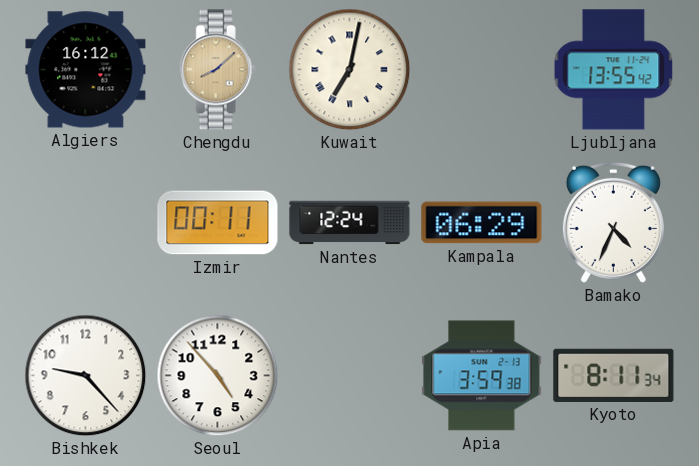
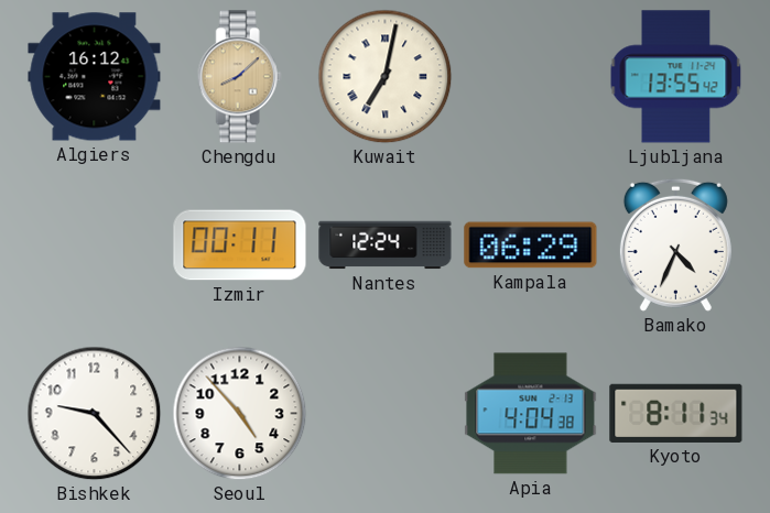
Apia: 3:59 -> 4:04 (531, 414)
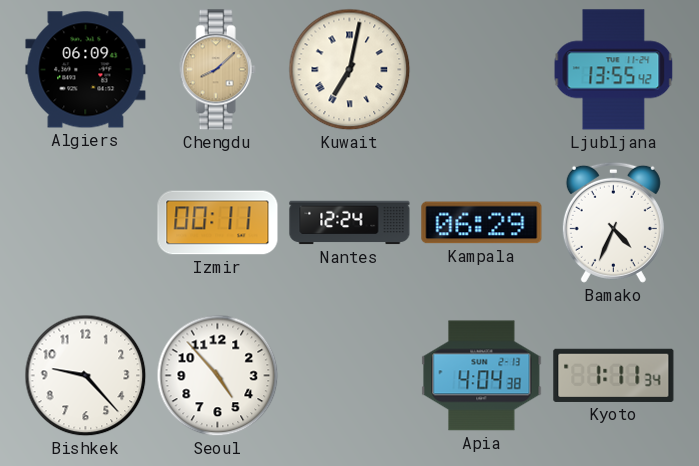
Algiers: 16:12 -> 06:09 (86, 70)
Kyoto: 8:11 -> 1:11 (614, 375)
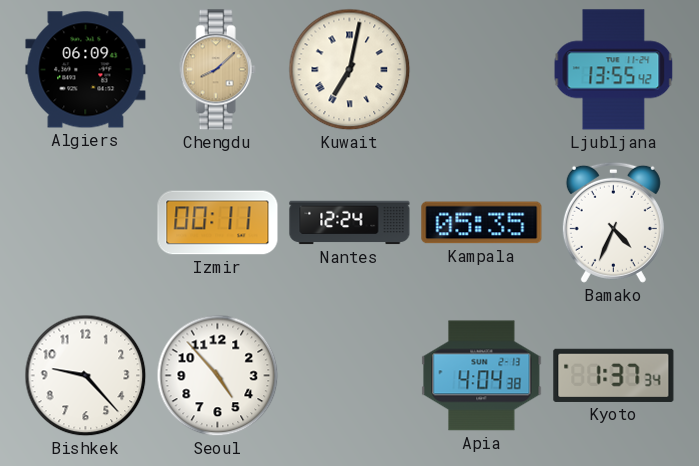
Kampala: 06:29 -> 05:35 (482, 223)
Kyoto: 1:11 -> 1:37 (614, 375)
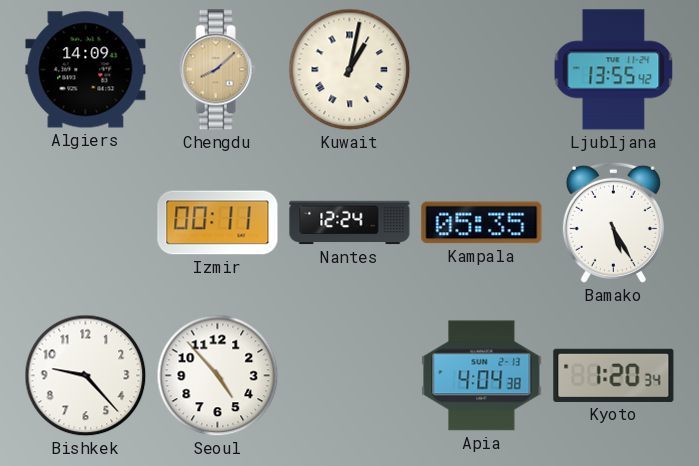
Algiers: 06:09 -> 14:09 (86, 70)
Kuwait: 7:02 -> 1:02 (350, 70)
Bamako: 4:34 -> 5:25 (613, 222)
Kyoto: 1:37 -> 1:20 (614, 375)
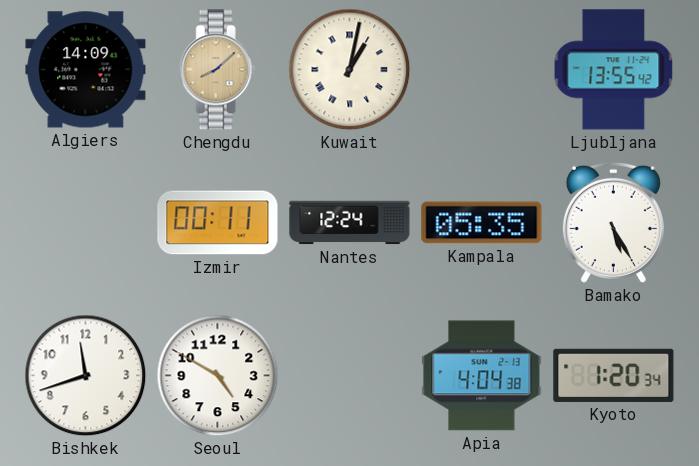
Bishkek: 9:23 -> 11:42 (86, 376)
Seoul: 4:53 -> 4:50 (218, 376)
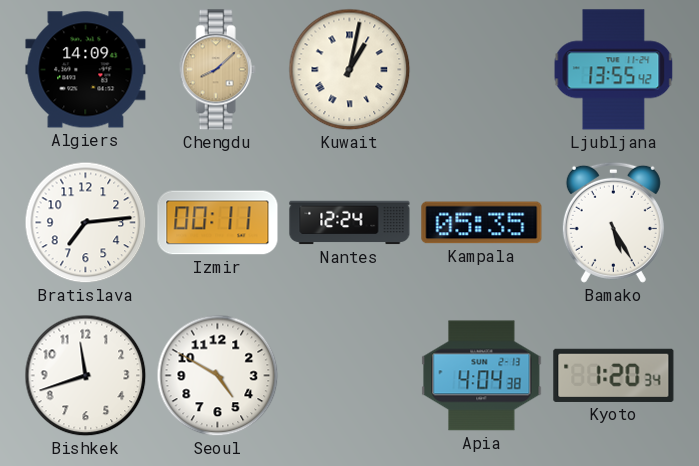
Bratislava: none -> 7:14 (86, 223)
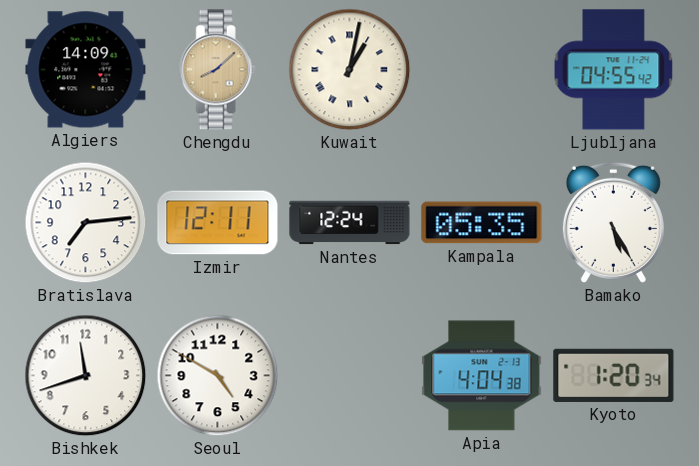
Ljubljana: 13:55 -> 04:55 (614, 70)
Izmir: 00:11 -> 12:11 (218, 223)
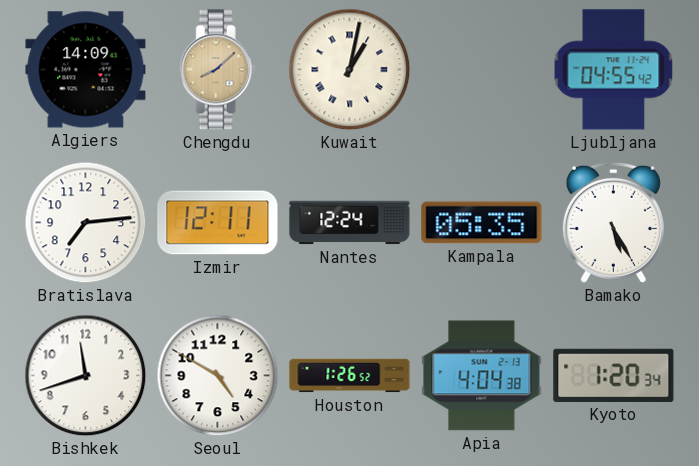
Houston: none -> 1:26 (350, 376)
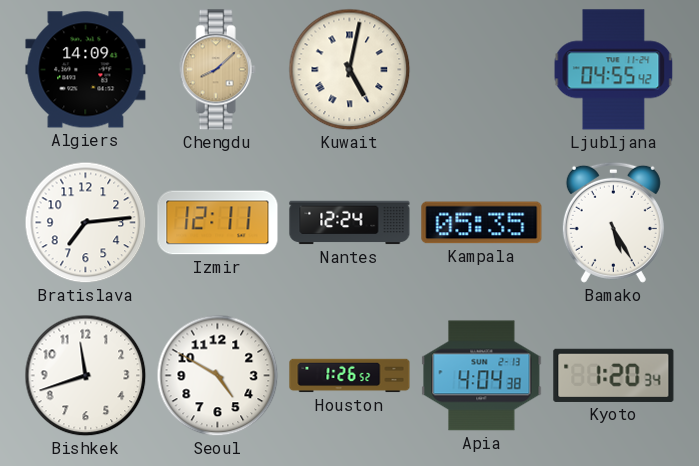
Kuwait: 1:02 -> 5:02 (350, 70)
